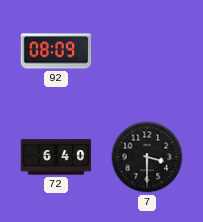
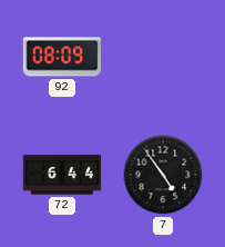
72: 6:40 -> 6:44 (62, 175)
7: 3:30 -> 4:54 (163, 175)
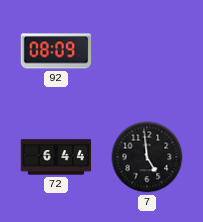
7: 4:54 -> 4:59 (147, 157)
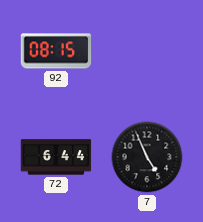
92: 08:09 -> 08:15 (56, 51)
7: 4:59 -> 4:56 (147, 157)
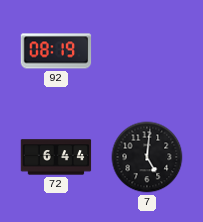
92: 08:15 -> 08:19 (56, 51)
7: 4:56 -> 5:01 (147, 157)
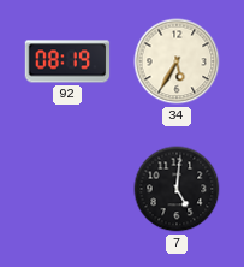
34: none -> 5:35 (177, 61)
72: 6:44 -> none (56, 157)
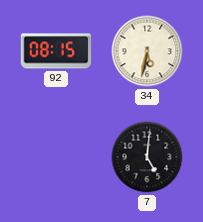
92: 08:19 -> 08:15 (56, 51)
34: 5:35 -> 5:32 (147, 51)
